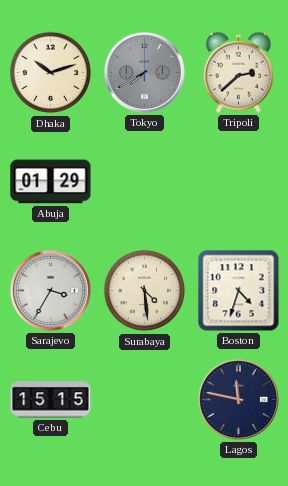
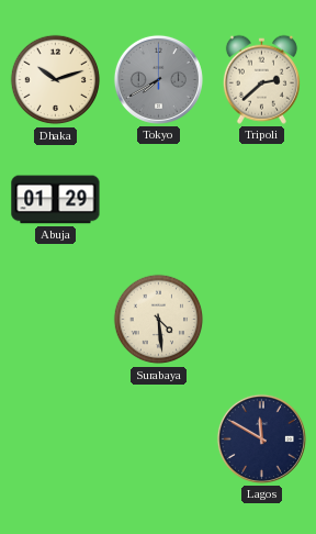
Sarajevo: 3:35 -> none (50, 290)
Boston: 4:33 -> none (239, 291)
Cebu: 15:15 -> none (51, 400)
Lagos: 11:47 -> 11:50 (261, 438)
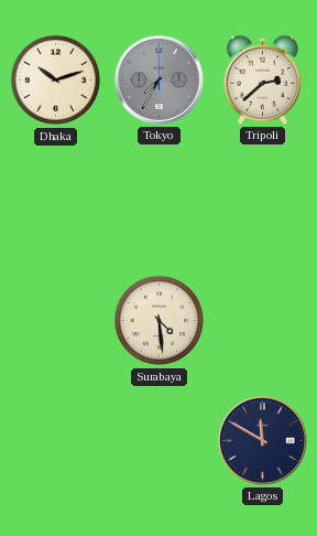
Tokyo: 7:40 -> 7:35 (158, 79)
Abuja: 01:29 -> none (56, 200)
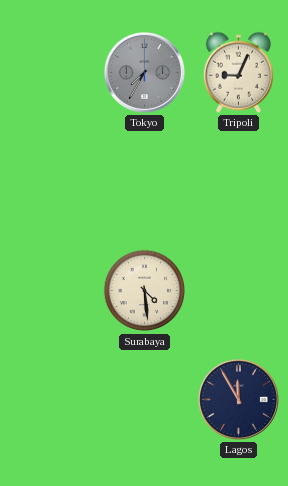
Dhaka: 10:12 -> none (56, 81)
Tripoli: 2:38 -> 9:04 (238, 72)
Lagos: 11:50 -> 11:55 (238, 399)
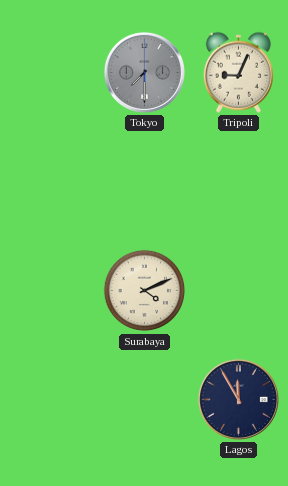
Tokyo: 7:35 -> 7:30 (144, 72)
Surabaya: 4:29 -> 4:11 (145, 291)
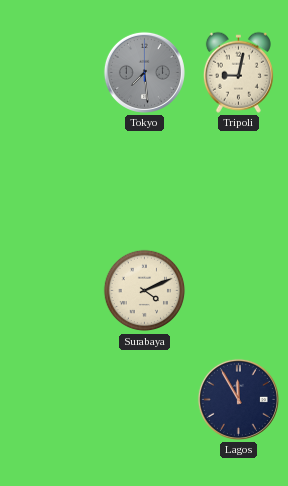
Tokyo: 7:30 -> 7:29 (144, 72)
Tripoli: 9:04 -> 9:02 (238, 72)
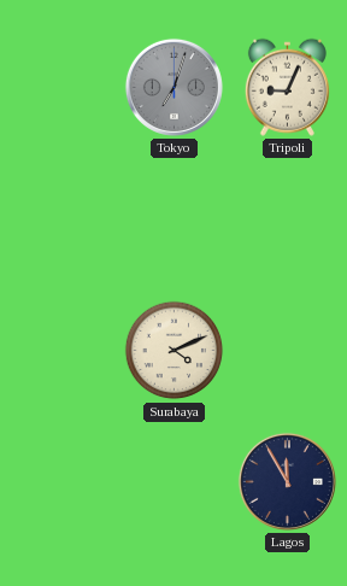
Tokyo: 7:29 -> 7:03 (173, 87)
Tripoli: 9:02 -> 9:04 (287, 87)
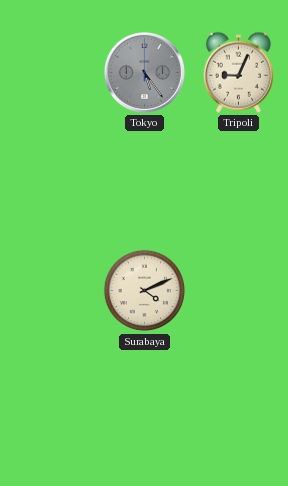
Tokyo: 7:03 -> 5:24 (144, 72)
Lagos: 11:55 -> none (287, 481)
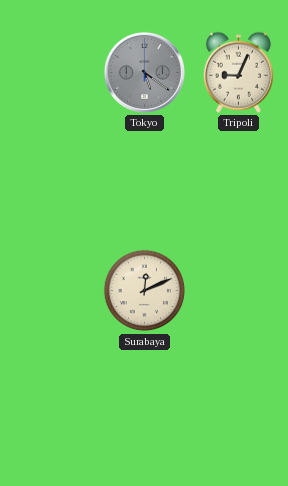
Tokyo: 5:24 -> 5:21 (144, 72)
Surabaya: 4:11 -> 12:11 (145, 291)
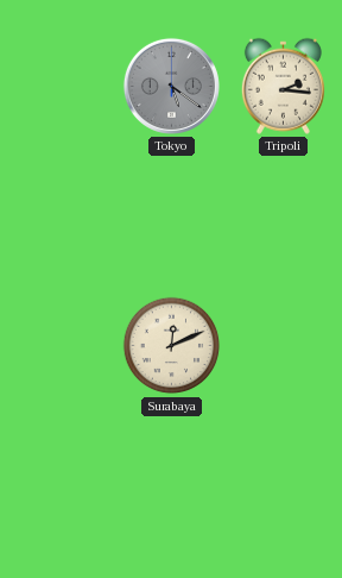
Tripoli: 9:04 -> 2:16 (283, 86)
